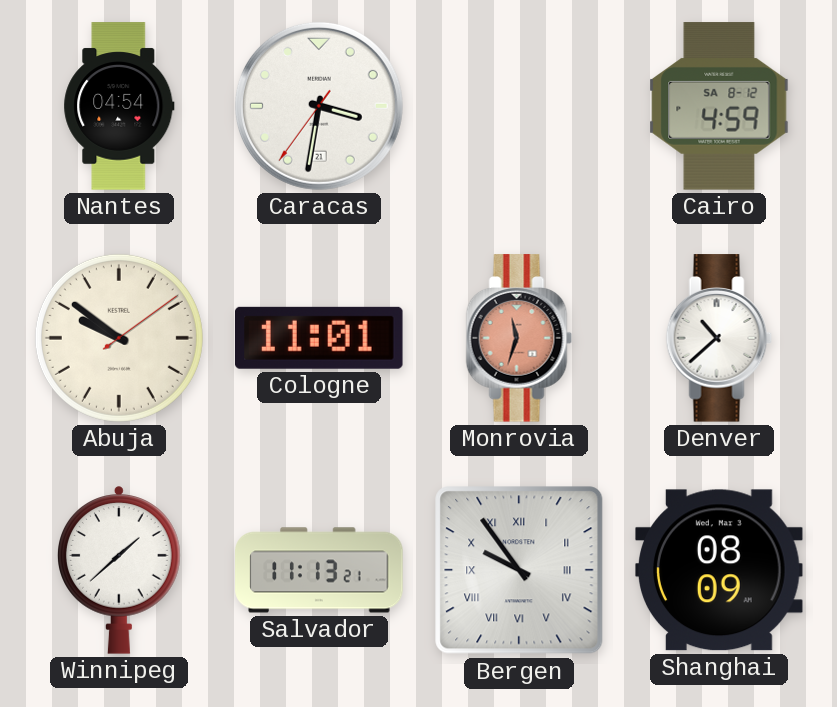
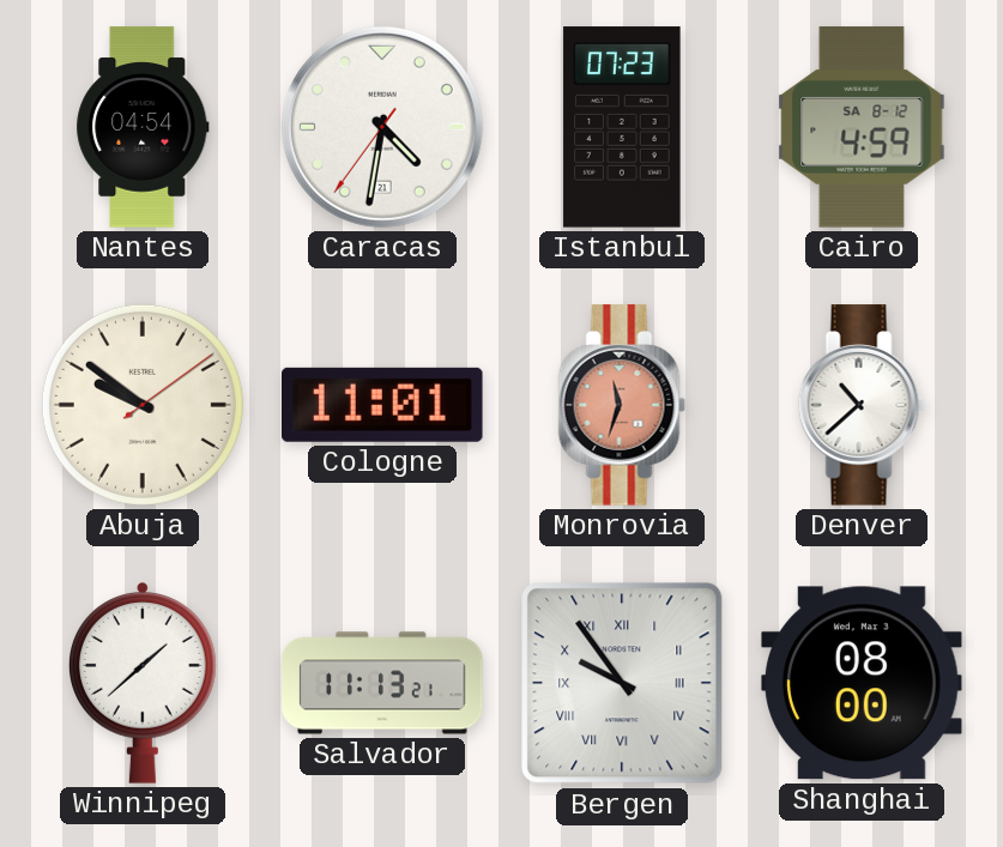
Caracas: 3:31 -> 4:31 (382, 127)
Istanbul: none -> 07:23 (622, 127)
Shanghai: 08:09 -> 08:00 (862, 683)
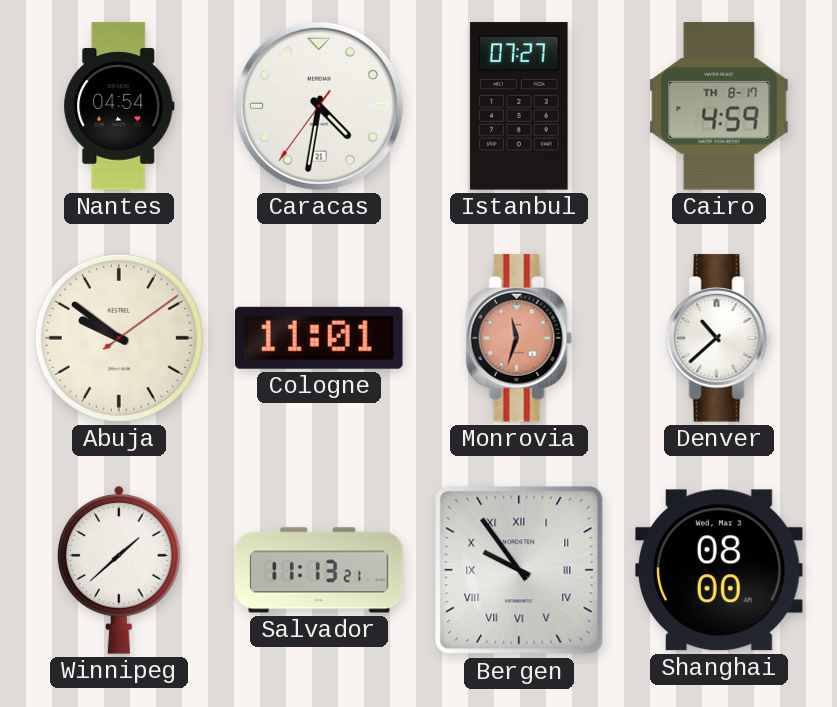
Istanbul: 07:23 -> 07:27 (519, 106)
Cairo date: SA 8-12 -> TH 8-17 (719, 106)
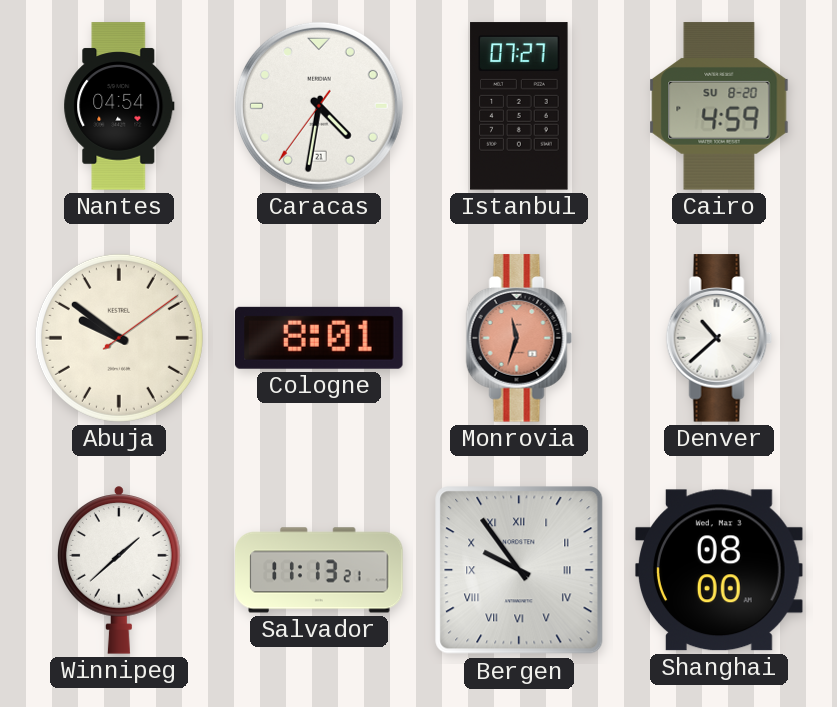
Cairo date: TH 8-17 -> SU 8-20 (719, 106)
Cologne: 11:01 -> 8:01 (320, 338)
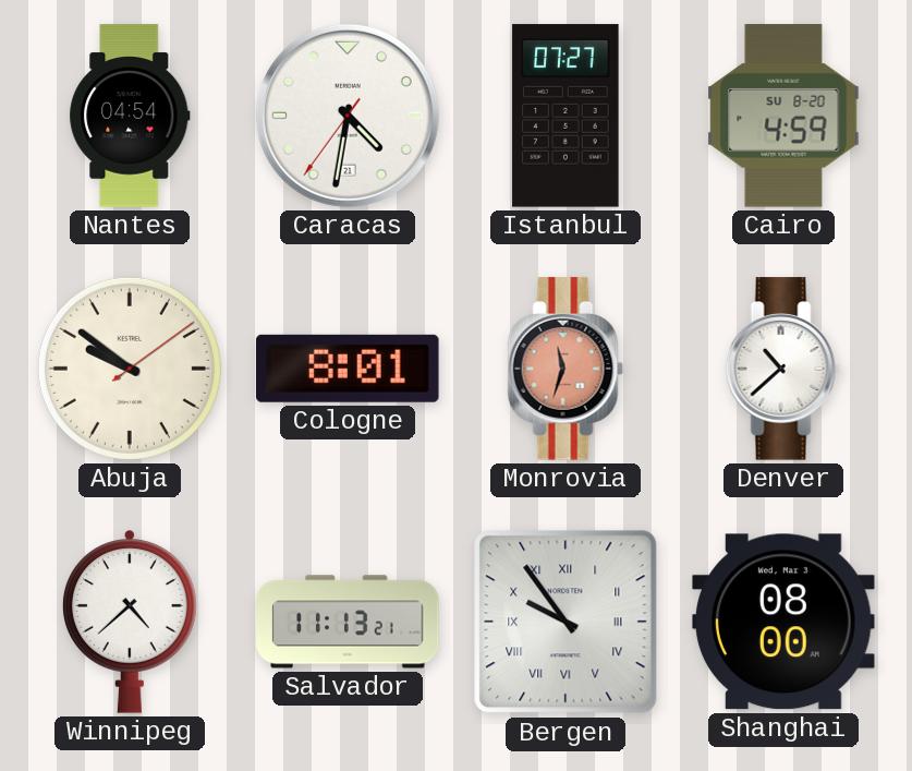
Winnipeg: 1:38 -> 4:38 (131, 622)
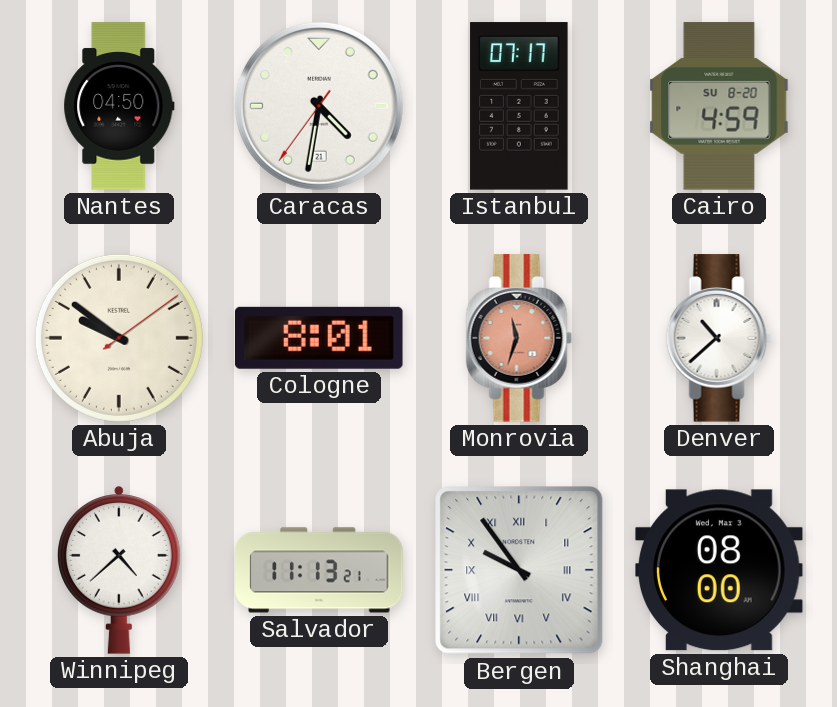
Nantes: 04:54 -> 04:50 (119, 106)
Istanbul: 07:27 -> 07:17 (519, 106)
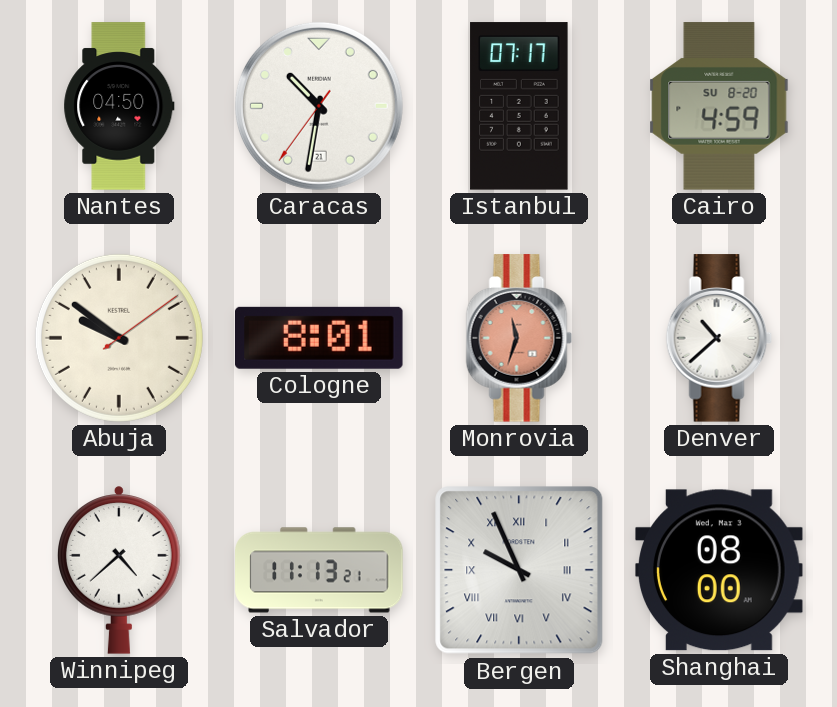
Caracas: 4:31 -> 10:31 (319, 106)
Bergen: 9:54 -> 9:56 (519, 570)
